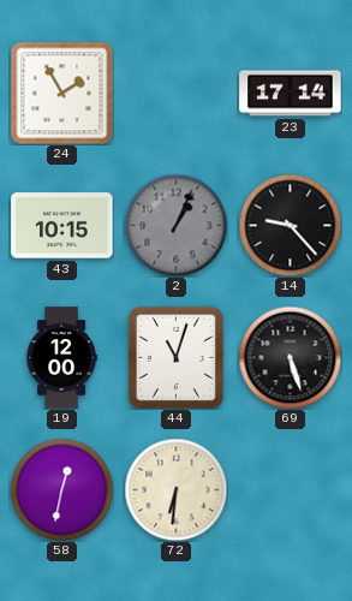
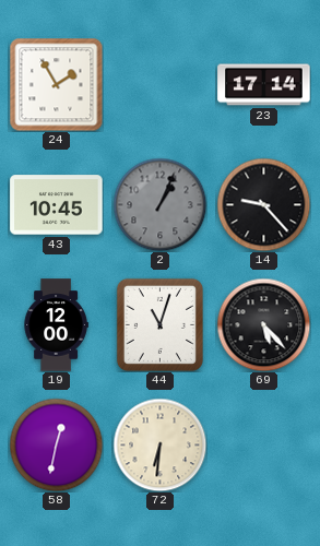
43: 10:15 -> 10:45 (57, 205)
69: 5:27 -> 5:23 (263, 324)
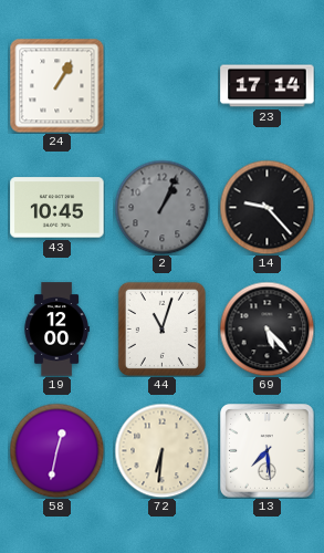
24: 1:55 -> 1:05 (56, 85)
13: none -> 7:29 (268, 451)
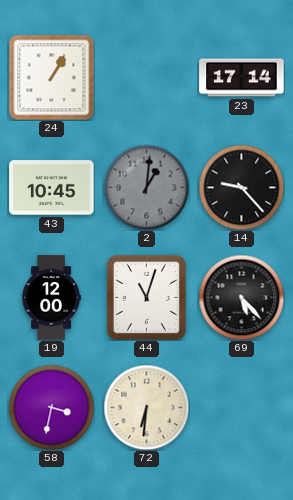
2: 1:04 -> 1:01 (146, 187)
58: 12:32 -> 3:32 (51, 407)
13: 7:29 -> none (268, 451)
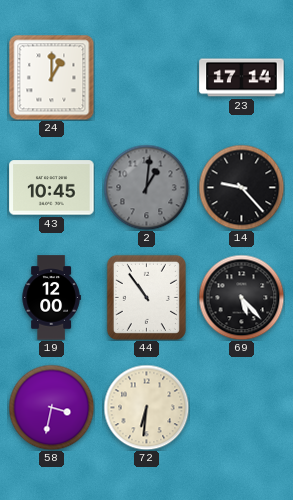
24: 1:05 -> 1:00 (51, 77)
44: 11:03 -> 10:54 (146, 297)
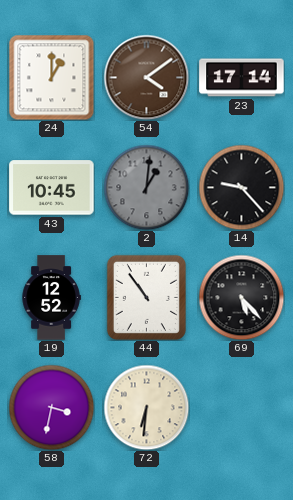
54: none -> 4:09 (146, 77)
19: 12:00 -> 12:52 (51, 298)
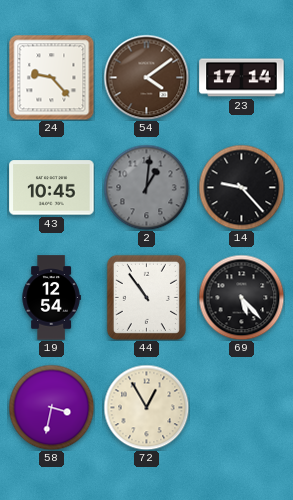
24: 1:00 -> 9:23 (51, 77)
19: 12:52 -> 12:54 (51, 298)
72: 6:31 -> 12:55 (146, 407)
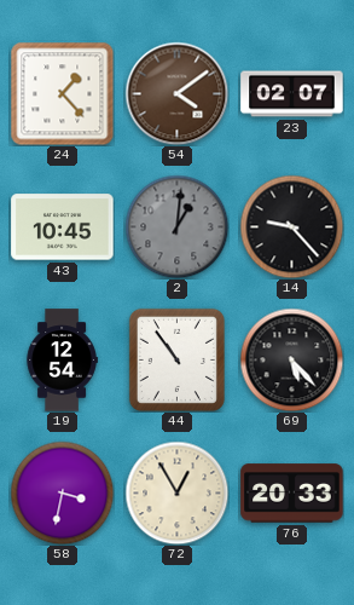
24: 9:23 -> 1:23 (62, 93)
23: 17:14 -> 02:07 (292, 94)
76: none -> 20:33 (292, 494)
